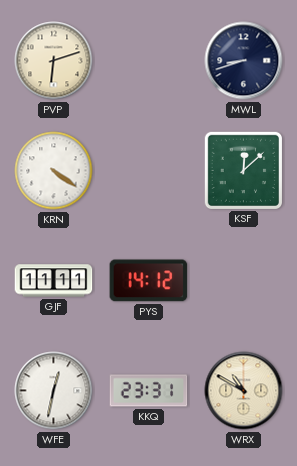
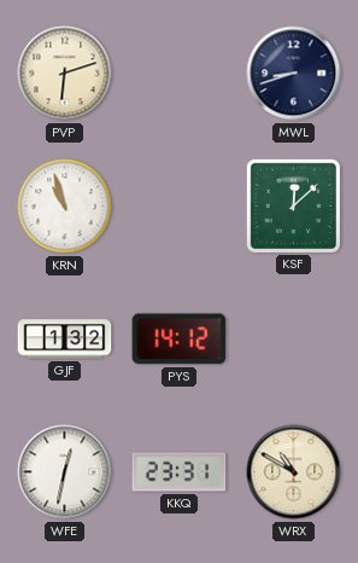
KRN: 4:21 -> 10:57 (65, 207)
GJF: 11:11 -> 1:32 (65, 339)
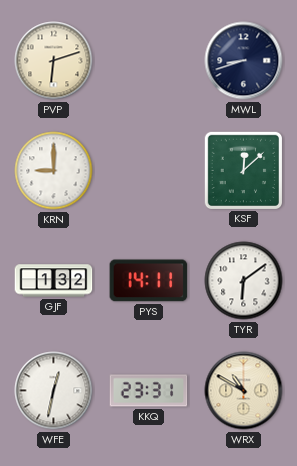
KRN: 10:57 -> 9:00 (54, 171)
PYS: 14:12 -> 14:11 (149, 281)
TYR: none -> 6:09 (244, 281)
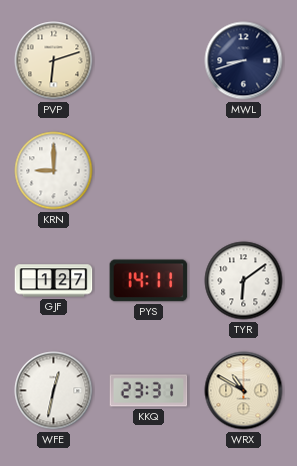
KSF: 12:08 -> none (243, 170)
GJF: 1:32 -> 1:27 (54, 281)
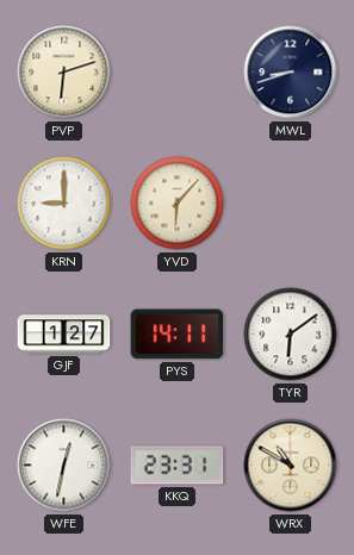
YVD: none -> 6:07 (178, 204)
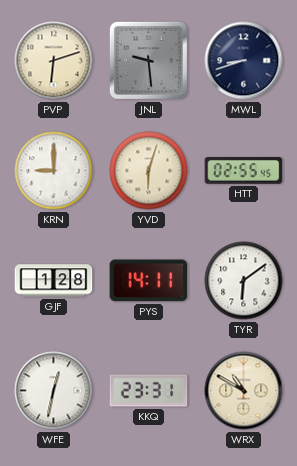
JNL: none -> 9:29 (148, 60)
YVD: 6:07 -> 6:03 (149, 171)
HTT: none -> 02:55 (244, 171)
GJF: 1:27 -> 1:28 (54, 281)
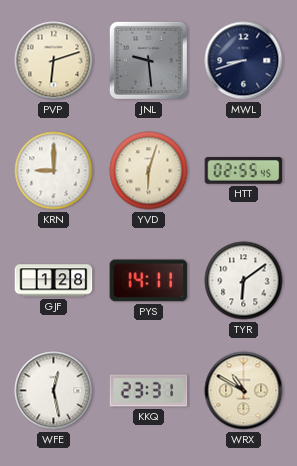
WFE: 12:32 -> 12:28 (54, 391)
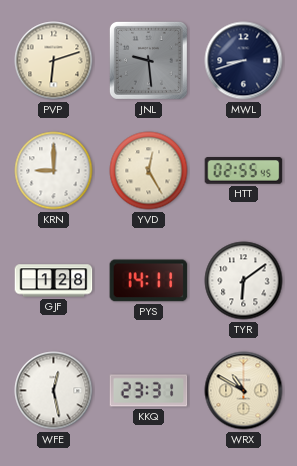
YVD: 6:03 -> 12:25 (149, 171)
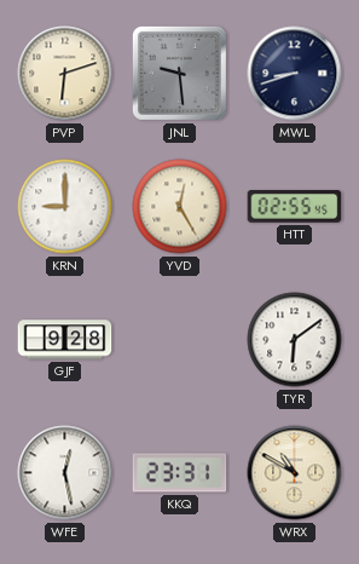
GJF: 1:28 -> 9:28 (65, 340)
PYS: 14:11 -> none (149, 281)
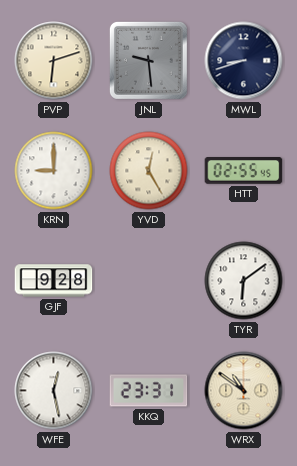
WRX: 10:50 -> 10:51 (244, 391)
